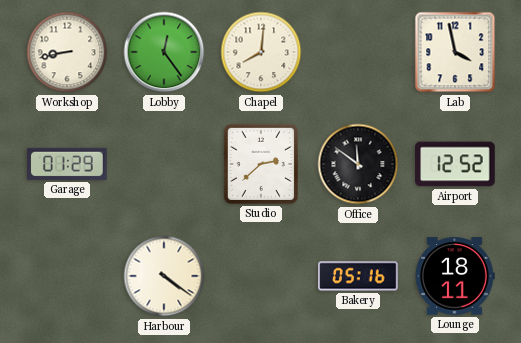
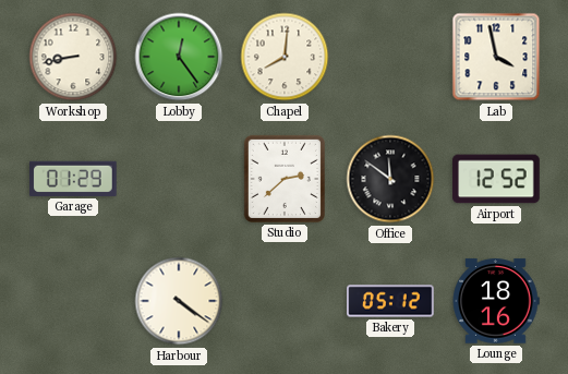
Bakery: 05:16 -> 05:12 (391, 301)
Lounge: 18:11 -> 18:16 (496, 301)
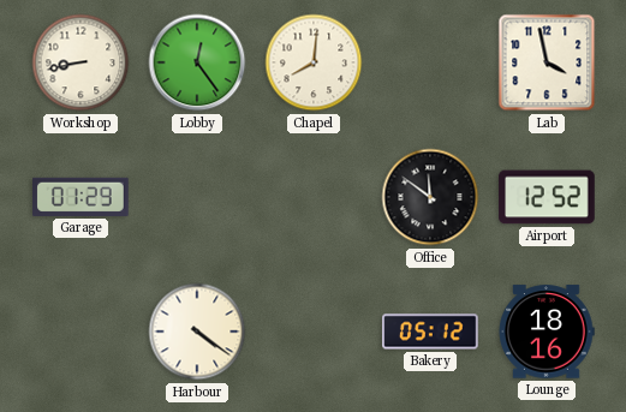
Studio: 2:38 -> none (285, 179)
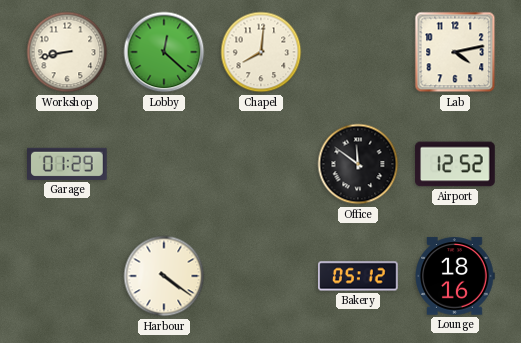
Lobby: 12:24 -> 12:22 (164, 52)
Lab: 3:58 -> 4:13 (455, 52)
